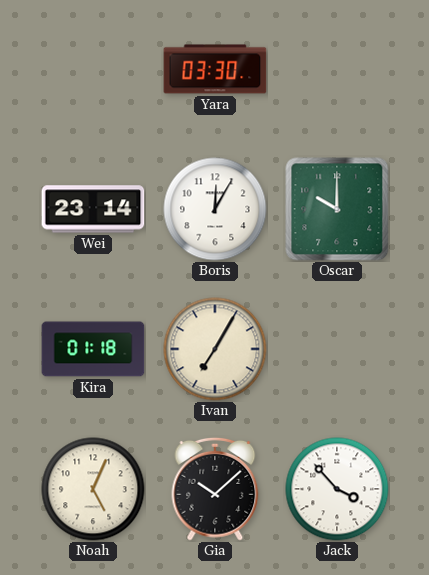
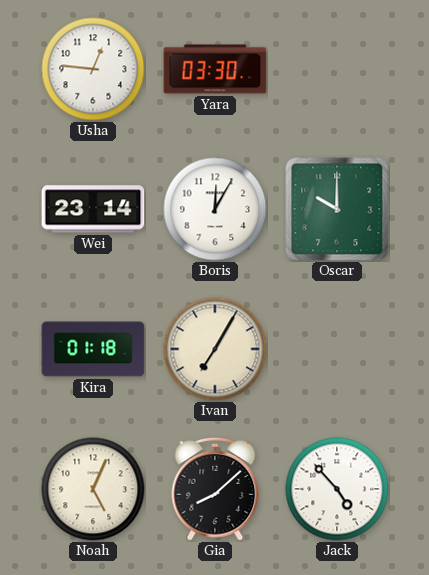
Usha: none -> 12:46 (93, 69)
Gia: 10:08 -> 8:08 (215, 489)
Jack: 3:53 -> 4:53 (337, 489)
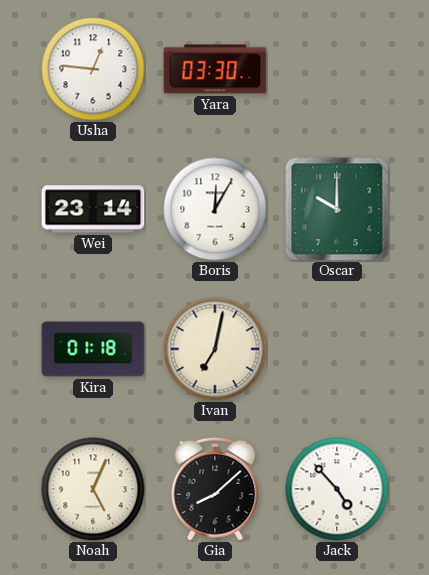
Ivan: 7:05 -> 7:02 (215, 349)
